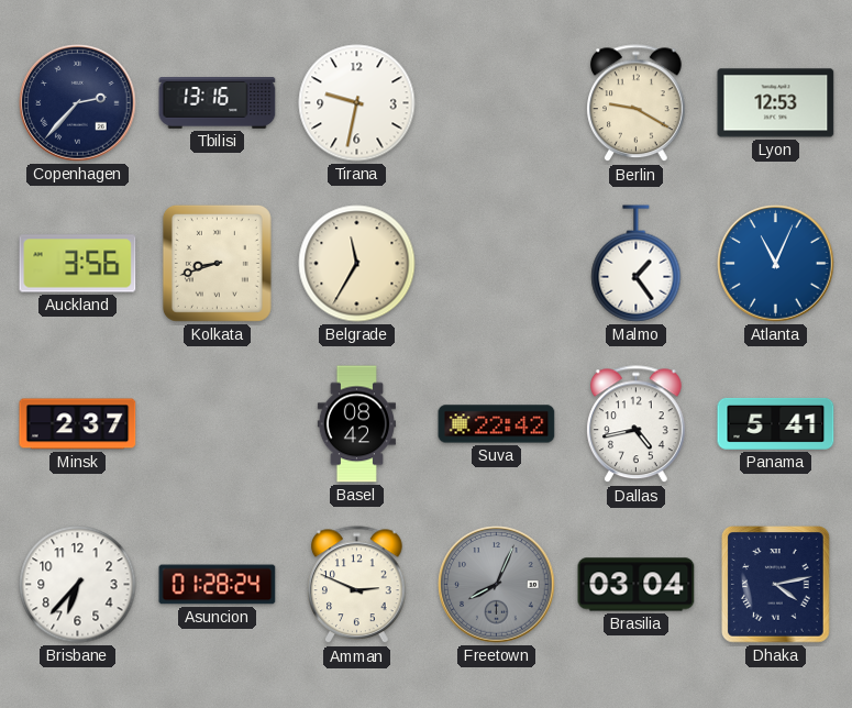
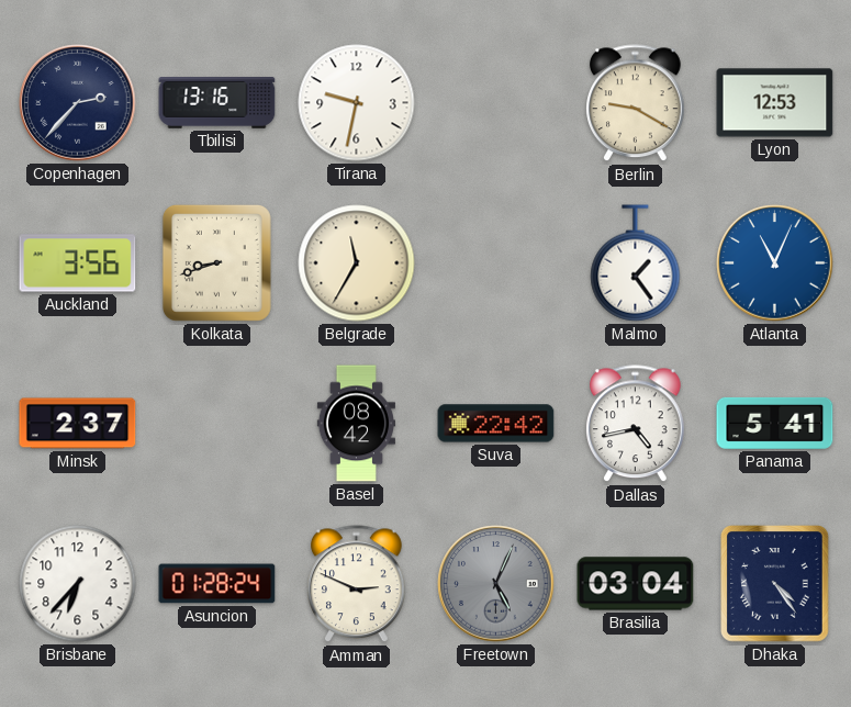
Freetown: 8:04 -> 5:04 (496, 584)
Dhaka: 4:13 -> 4:24 (775, 584)
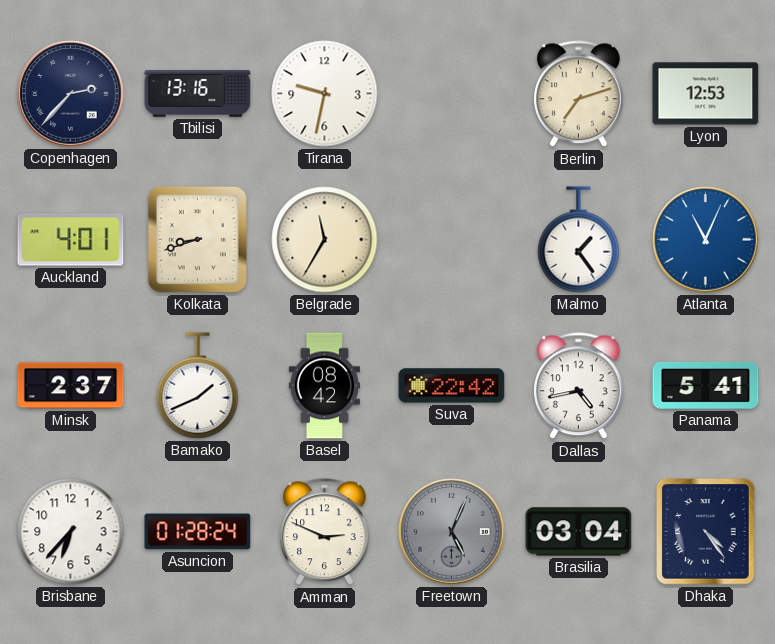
Berlin: 9:20 -> 7:12 (579, 94)
Auckland: 3:56 -> 4:01 (71, 240)
Bamako: none -> 1:41 (198, 386)
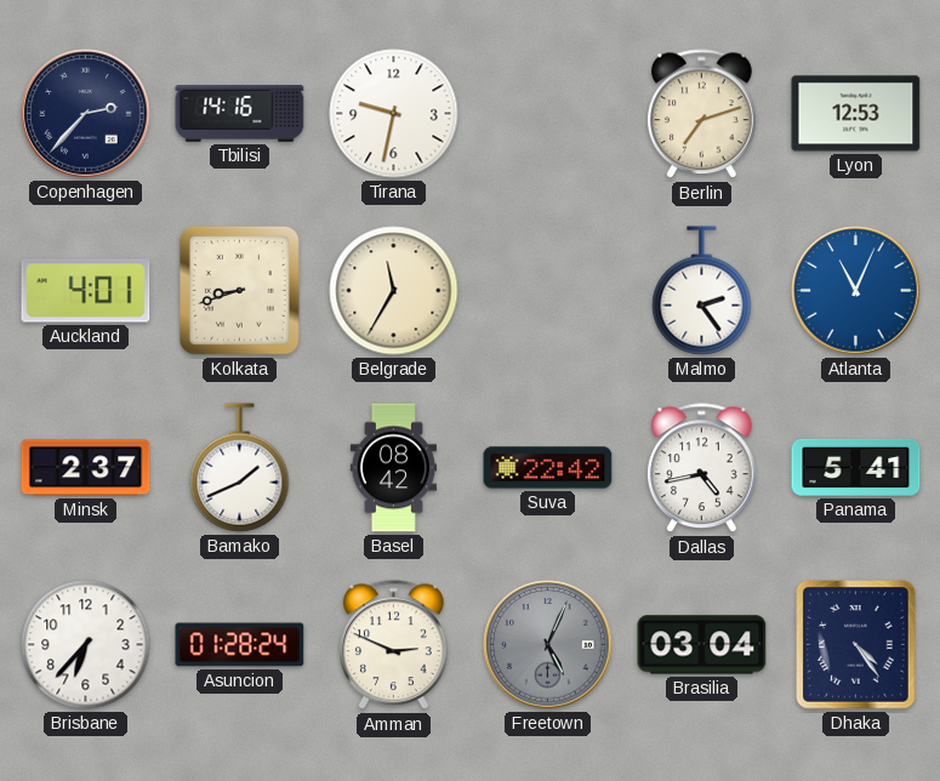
Tbilisi: 13:16 -> 14:16 (240, 114)
Malmo: 1:24 -> 2:24 (702, 291)
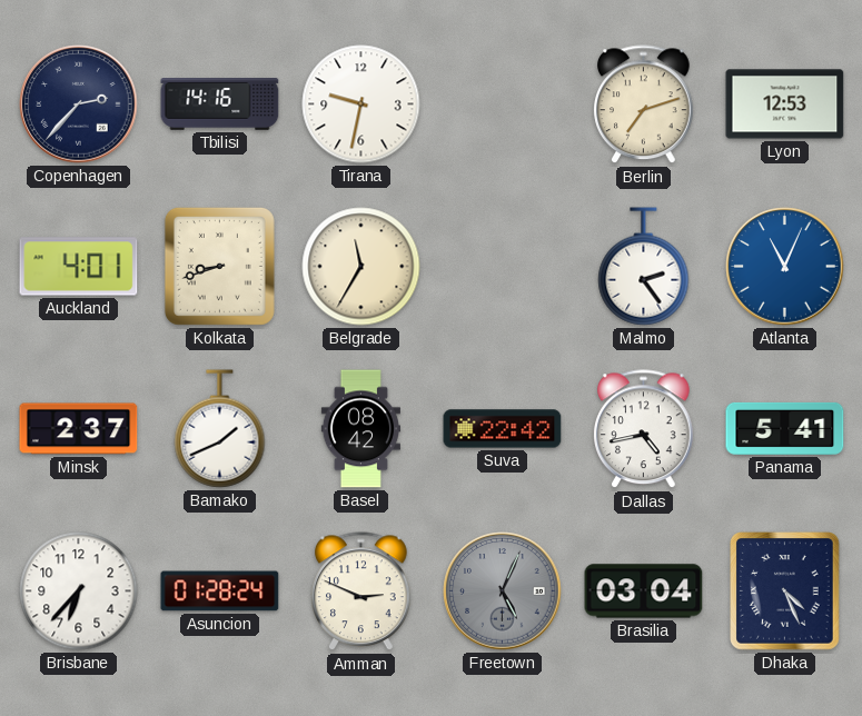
Dhaka: 4:24 -> 4:26 (785, 591)
